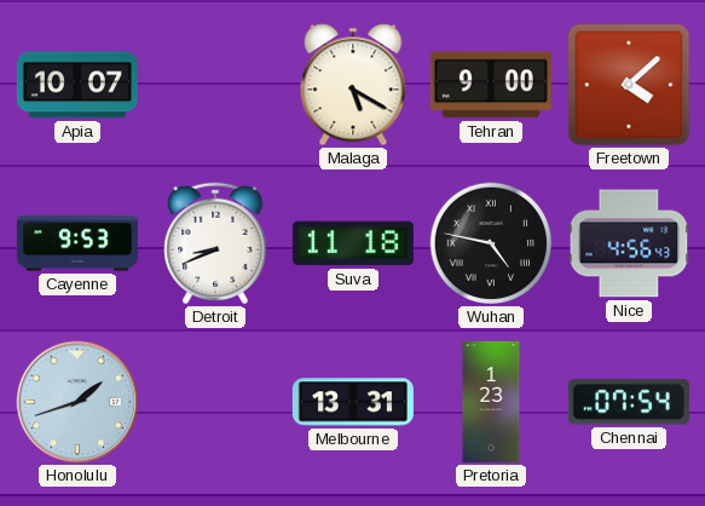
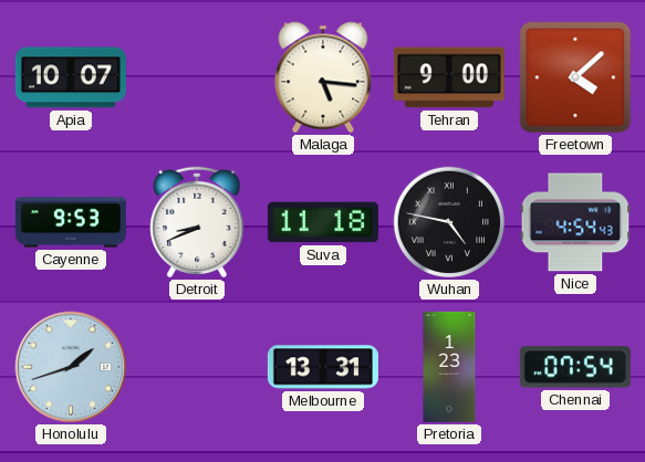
Malaga: 5:20 -> 5:16 (323, 77)
Nice: 4:56 -> 4:54 (575, 222)
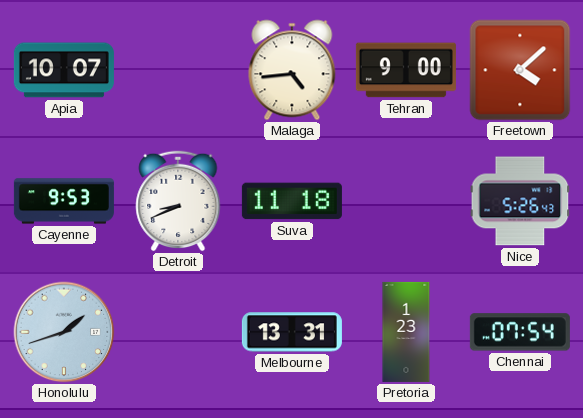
Malaga: 5:16 -> 4:44 (292, 70)
Wuhan: 4:47 -> none (449, 222)
Nice: 4:54 -> 5:26 (520, 201)
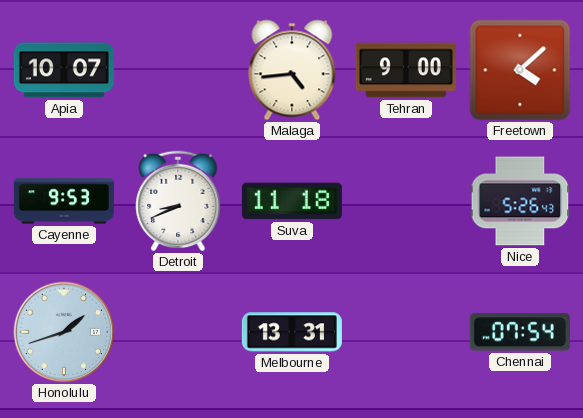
Pretoria: 1:23 -> none (406, 332)
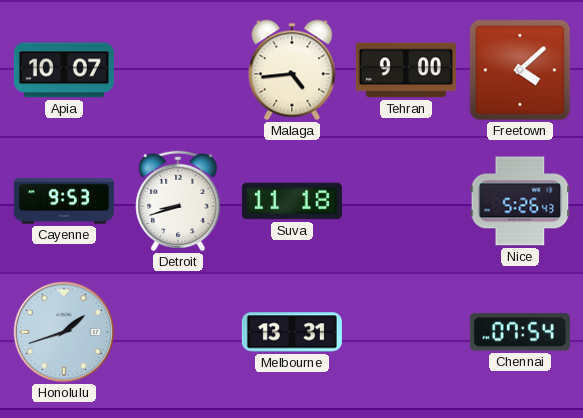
Detroit: 8:41 -> 8:42 (178, 201)
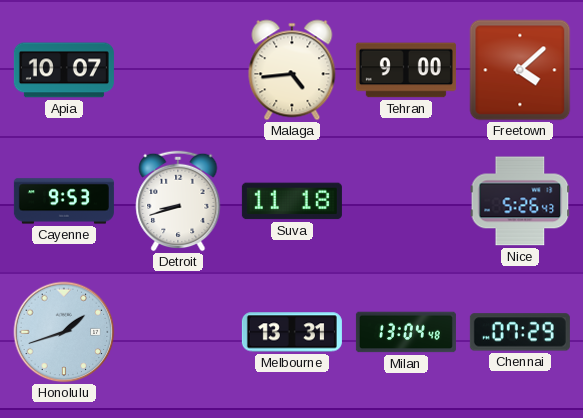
Milan: none -> 13:04 (406, 332)
Chennai: 07:54 -> 07:29 (520, 332)
